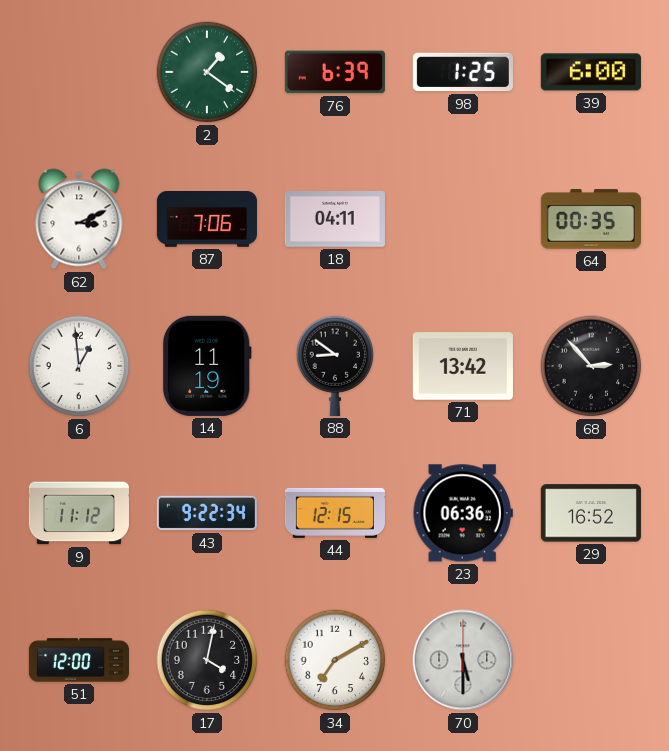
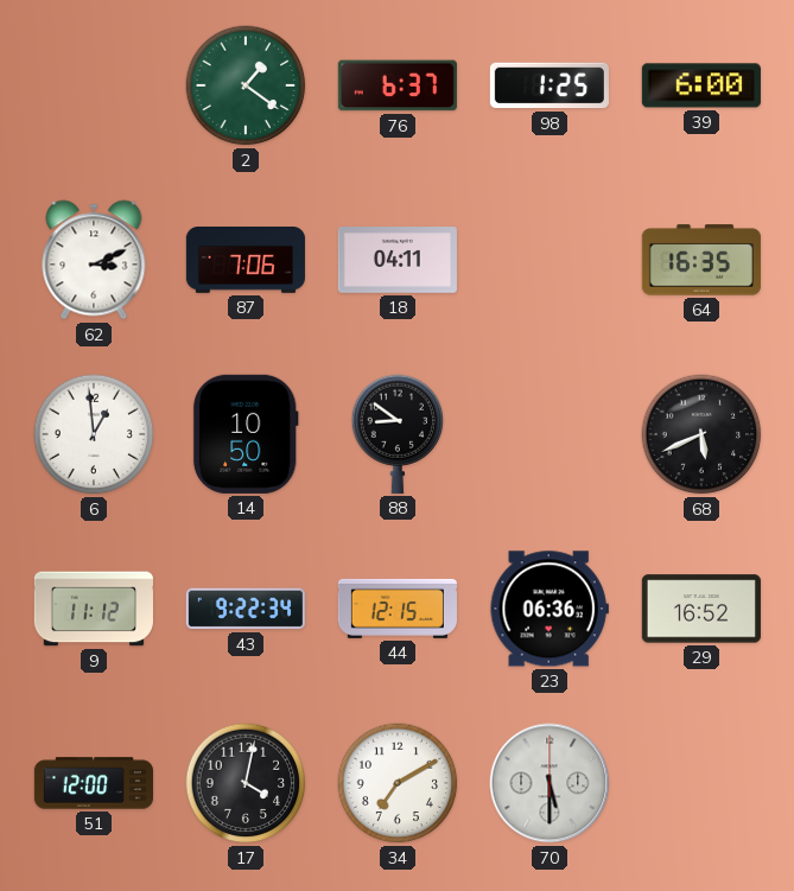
76: 6:39 -> 6:37 (398, 85)
64: 00:35 -> 16:35 (701, 260)
14: 11:19 -> 10:50 (246, 434)
71: 13:42 -> none (463, 366)
68: 2:53 -> 5:41 (701, 434)
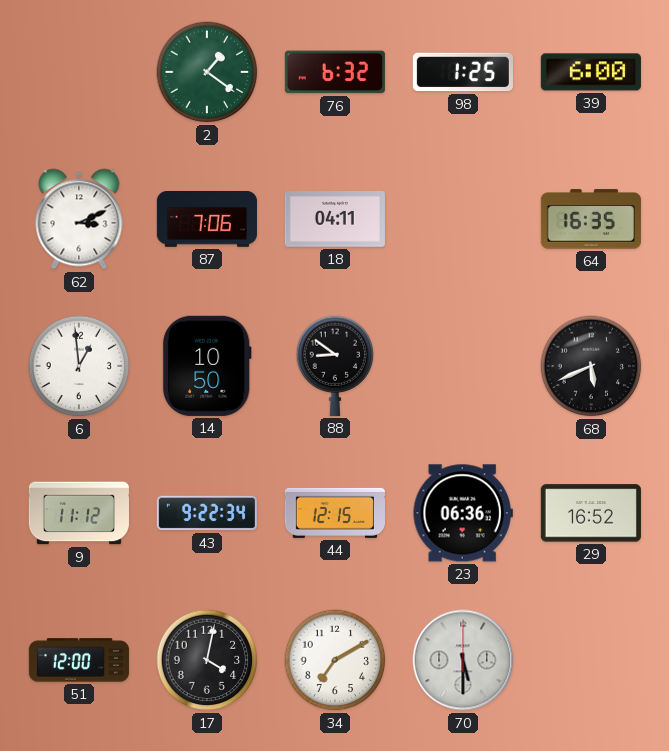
76: 6:37 -> 6:32 (335, 72)
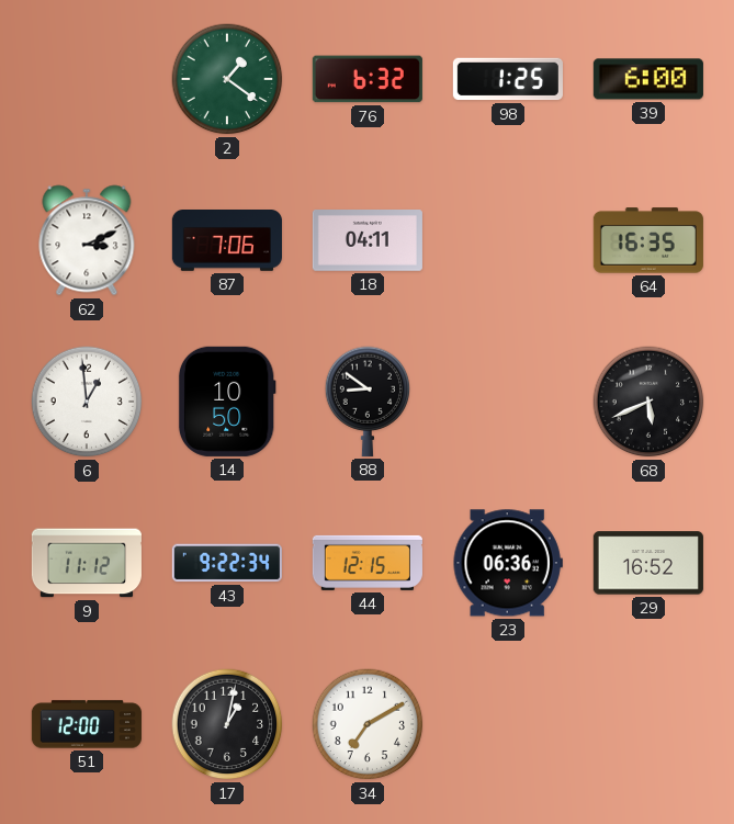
17: 4:02 -> 1:02 (227, 724)
70: 5:30 -> none (463, 660)
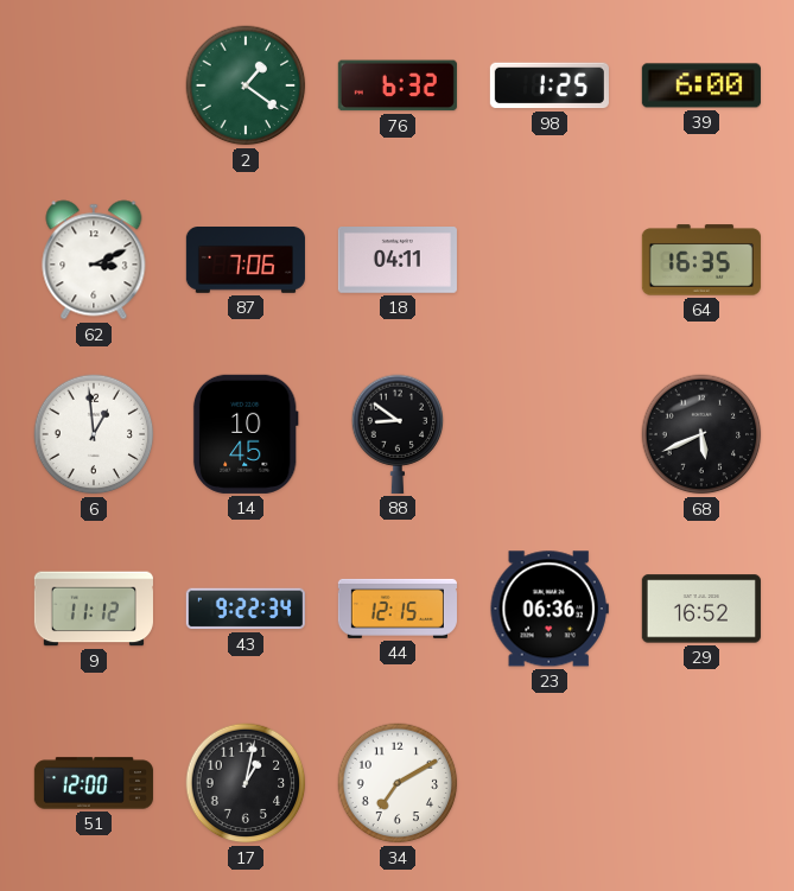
14: 10:50 -> 10:45 (246, 434)
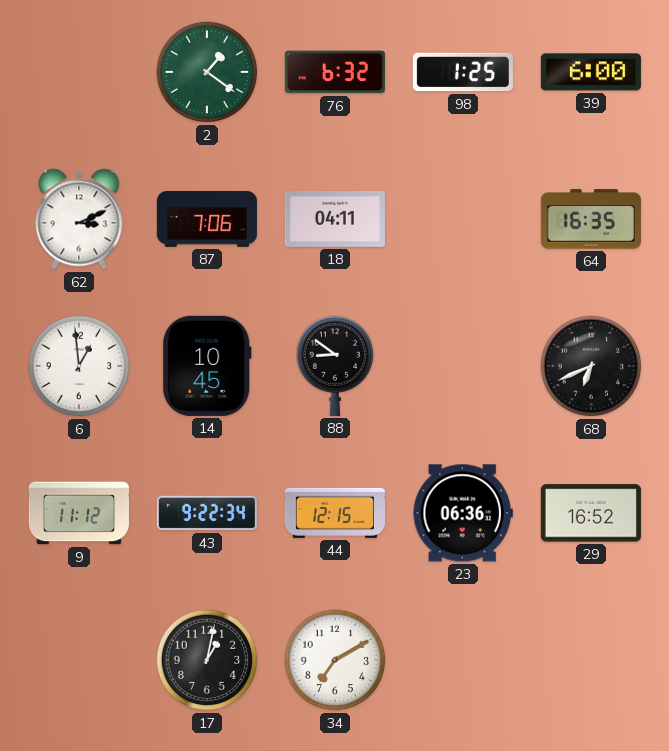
68: 5:41 -> 6:41 (591, 366)
51: 12:00 -> none (94, 783)
